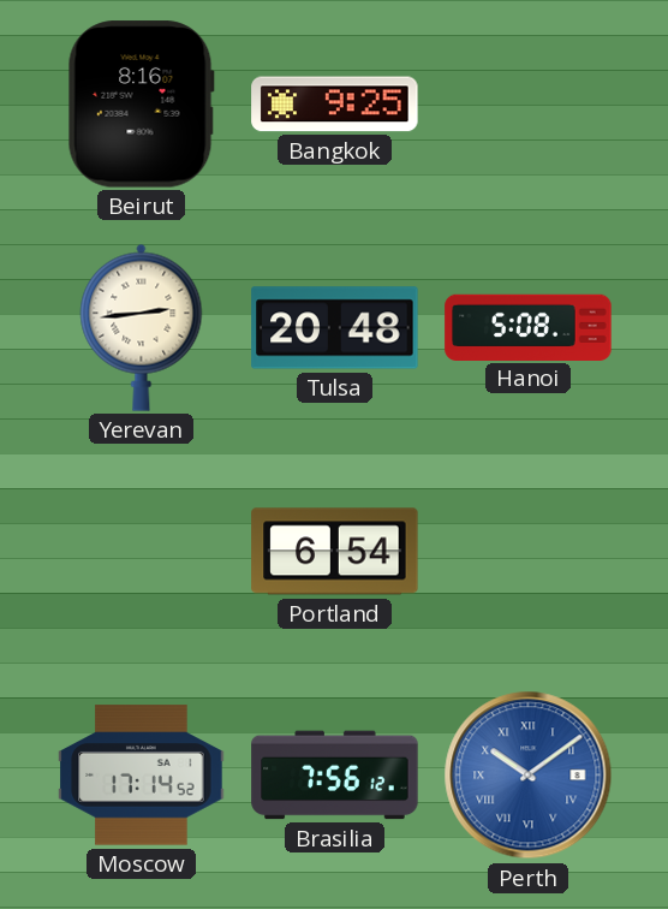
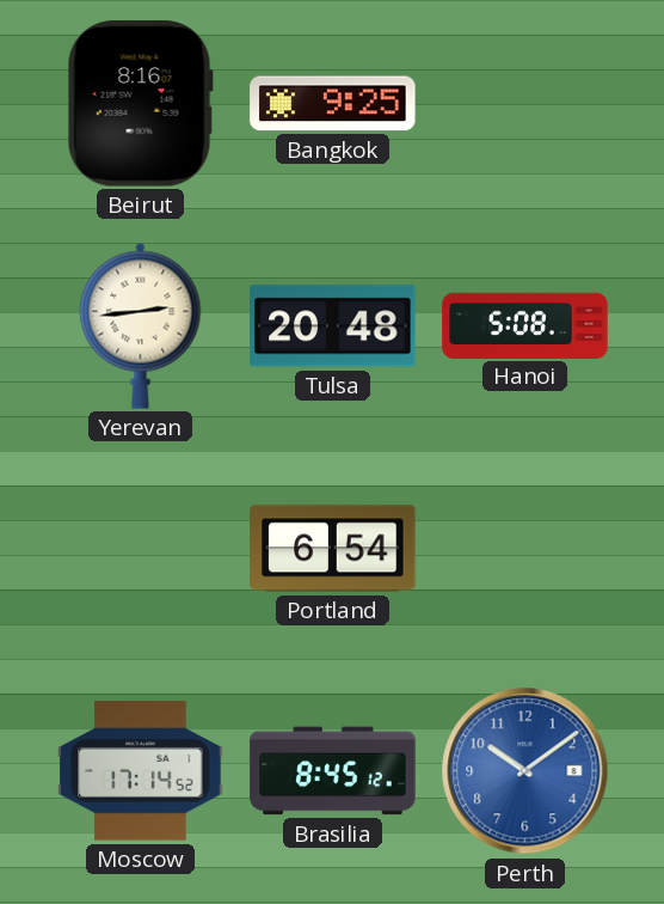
Brasilia: 7:56 -> 8:45 (333, 771)
Perth numerals: Roman -> Arabic (525, 771)
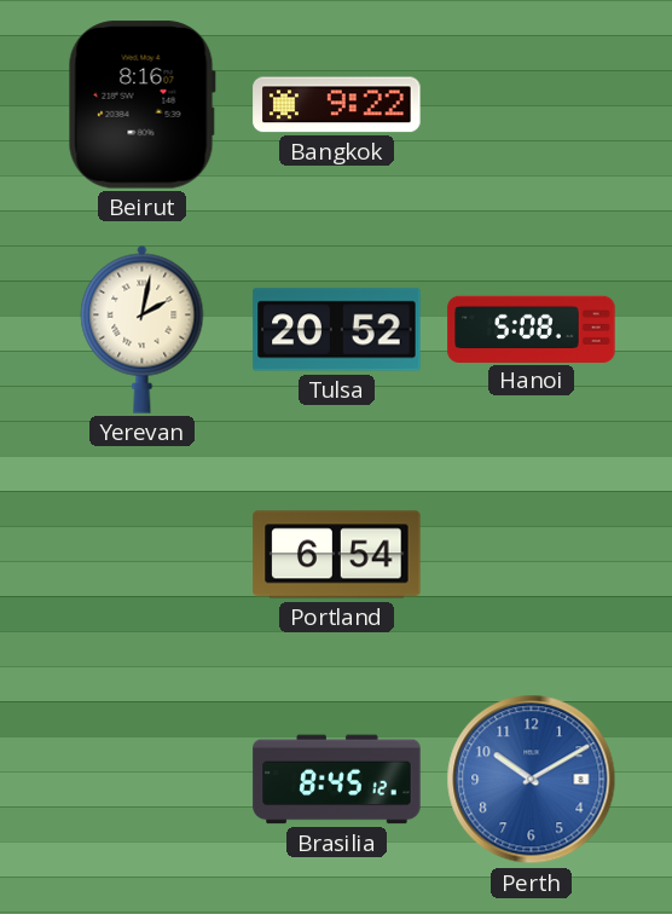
Bangkok: 9:25 -> 9:22 (337, 105)
Yerevan: 2:44 -> 2:02 (143, 329)
Tulsa: 20:48 -> 20:52 (337, 330)
Moscow: 17:14 -> none (141, 771)
Perth: 10:09 -> 10:10 (532, 780)
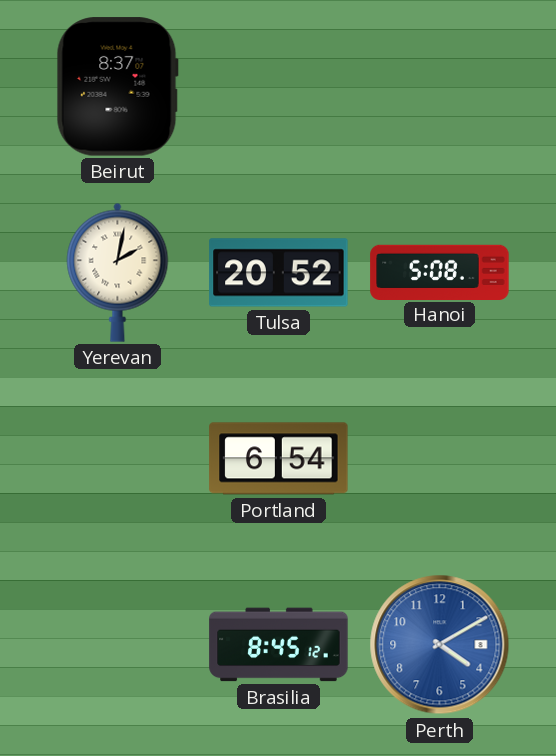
Beirut: 8:16 -> 8:37 (117, 87)
Bangkok: 9:22 -> none (337, 105)
Perth: 10:10 -> 4:10 (440, 645)
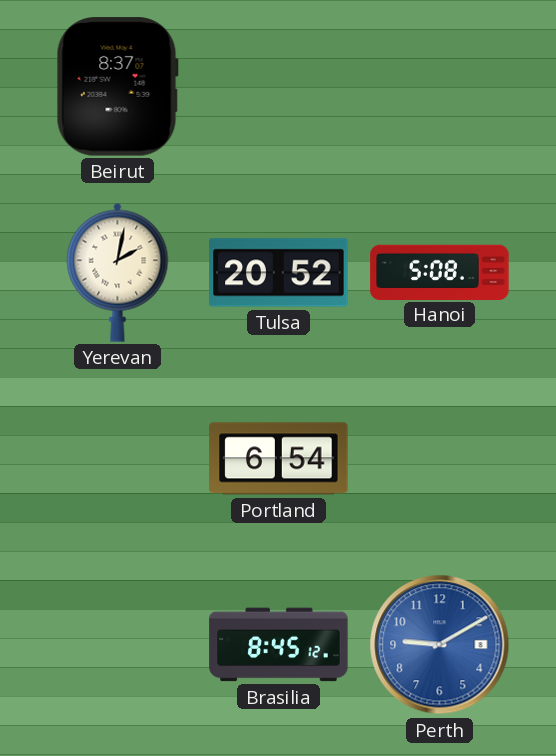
Perth: 4:10 -> 9:10 (440, 645)
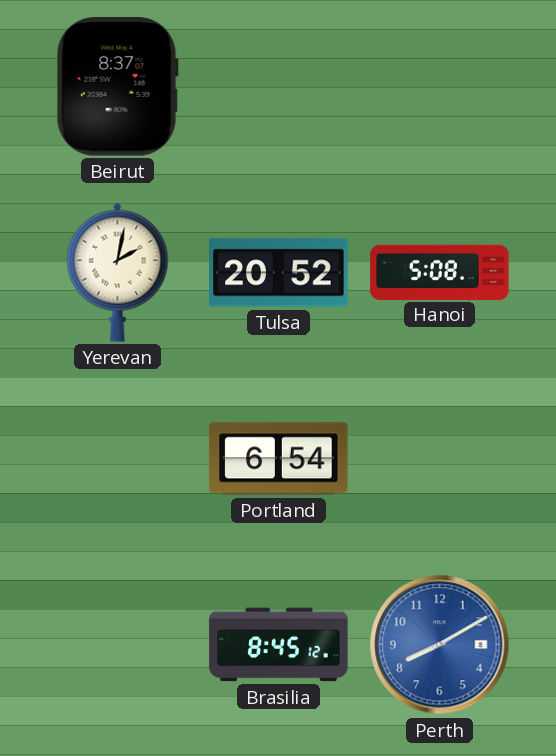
Perth: 9:10 -> 8:10 (440, 645)
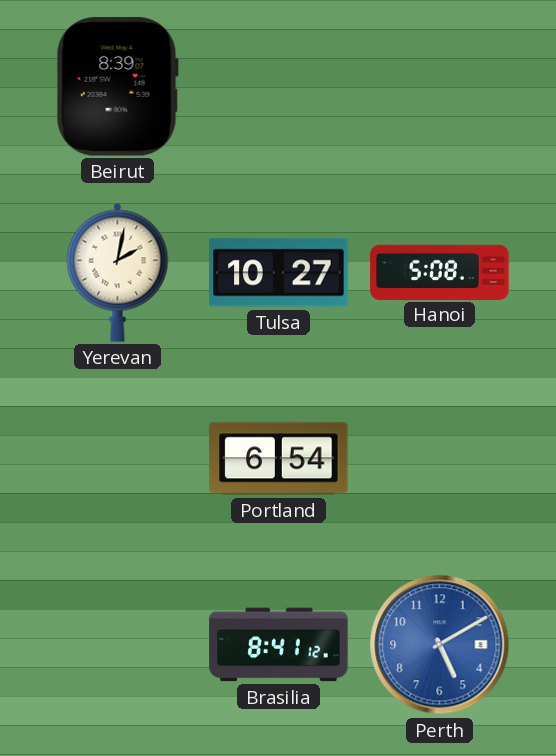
Beirut: 8:37 -> 8:39 (117, 87)
Tulsa: 20:52 -> 10:27 (279, 273)
Brasilia: 8:45 -> 8:41 (279, 645)
Perth: 8:10 -> 5:10 (440, 645)
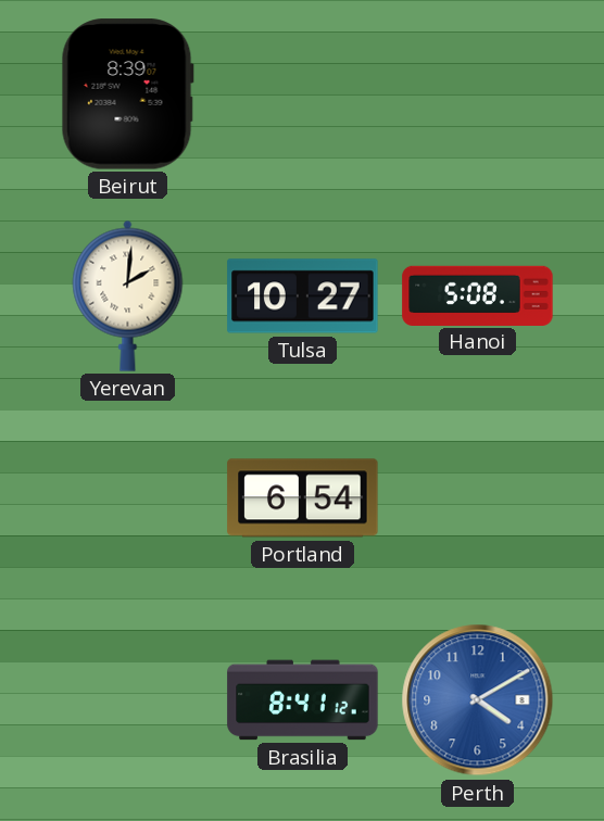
Yerevan: 2:02 -> 2:01 (128, 295)
Perth: 5:10 -> 4:10 (478, 700)
